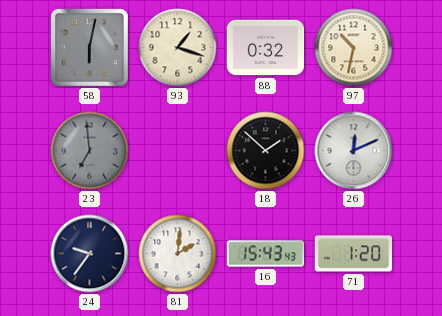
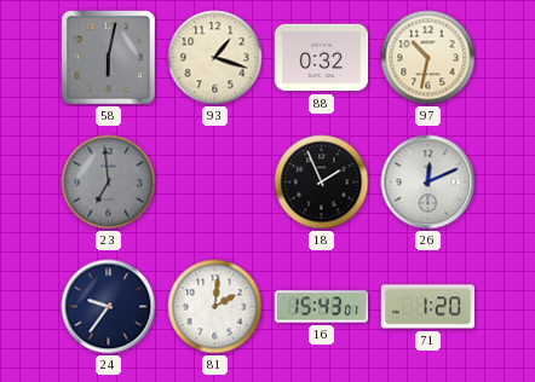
18: 1:52 -> 1:56 (322, 183)
16: 15:43:43 -> 15:43:01 (322, 307)
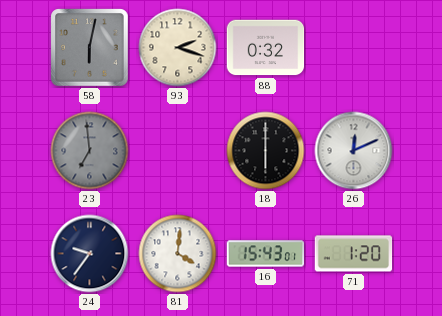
93: 1:18 -> 2:18 (178, 48)
97: 10:32 -> none (428, 58)
18: 1:56 -> 6:00 (266, 151)
81: 2:01 -> 4:01 (178, 254)
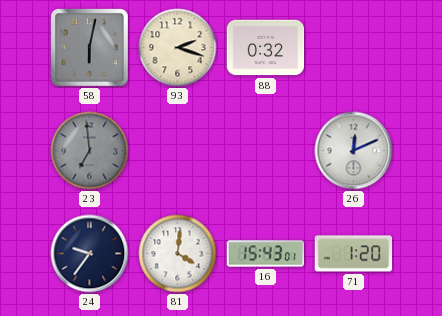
18: 6:00 -> none (266, 151)
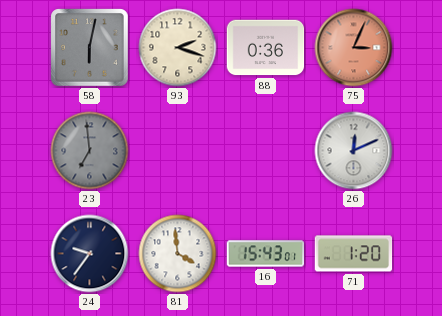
88: 0:32 -> 0:36 (266, 48)
75: none -> 3:04 (354, 48)
81: 4:01 -> 3:59 (178, 254)
